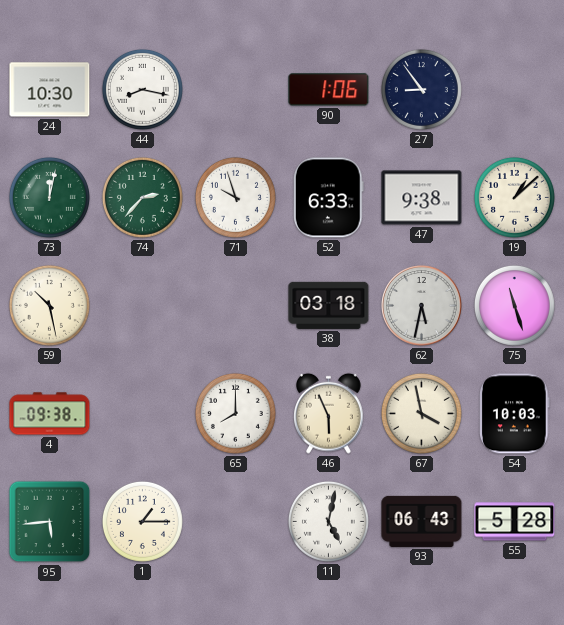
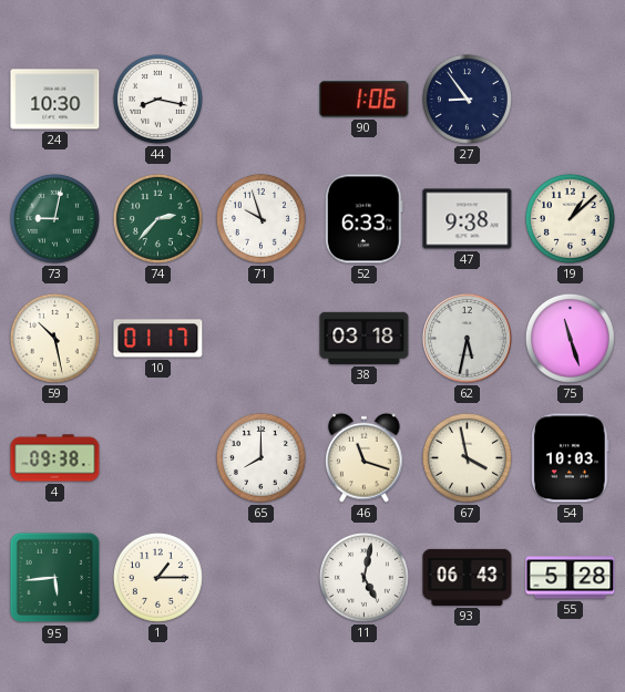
73: 12:02 -> 9:02 (54, 218)
10: none -> 01:17 (158, 339)
46: 5:56 -> 11:18 (365, 457)
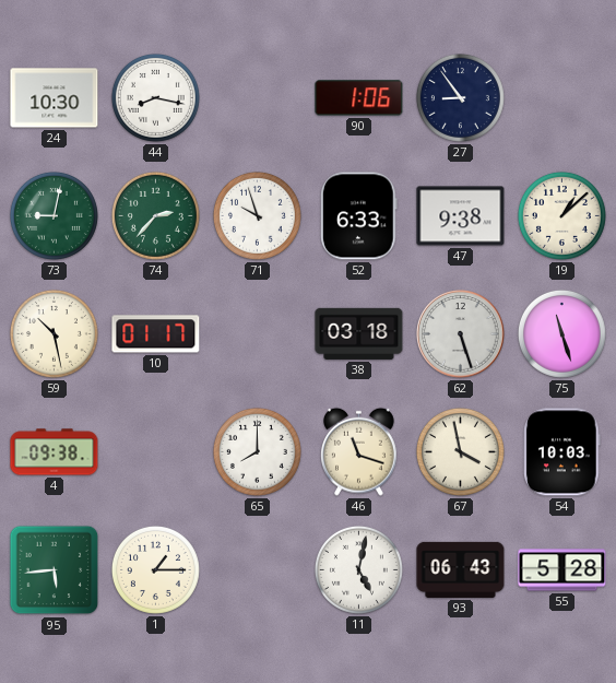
62: 5:32 -> 5:27 (461, 334)
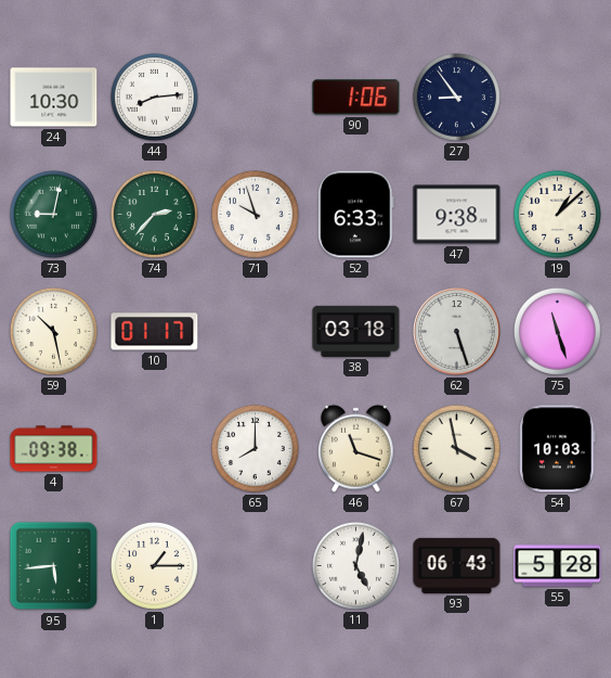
44: 8:17 -> 8:14 (154, 97)
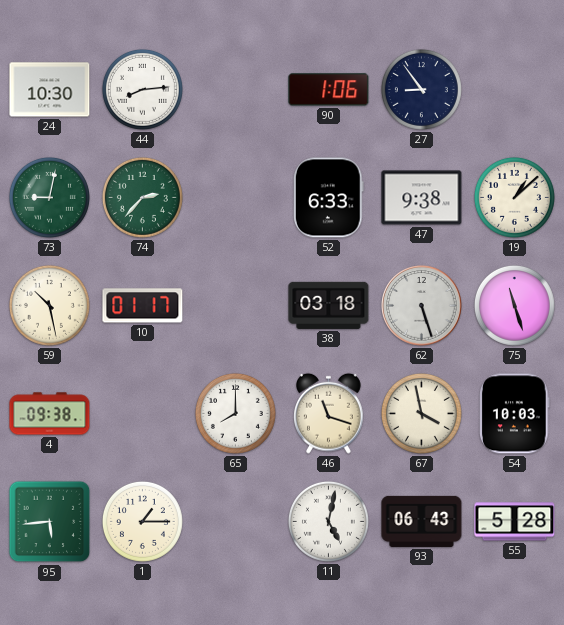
71: 9:57 -> none (255, 214)
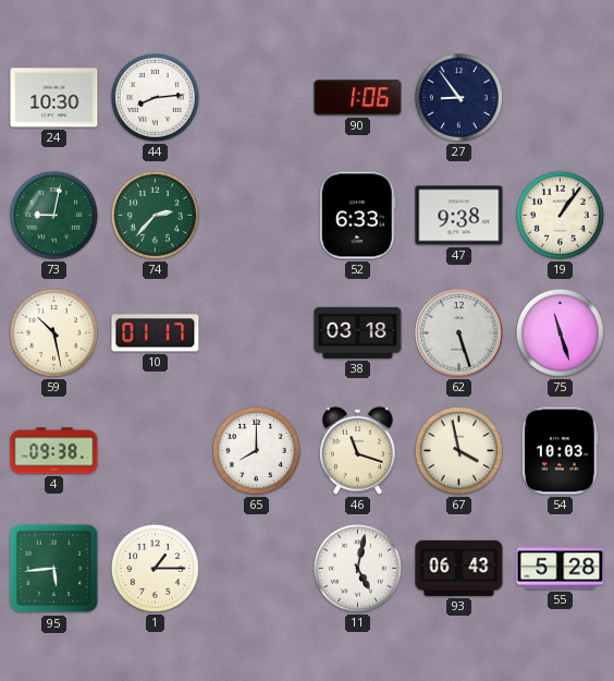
19: 1:08 -> 1:06 (560, 215)
